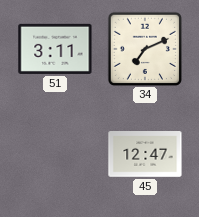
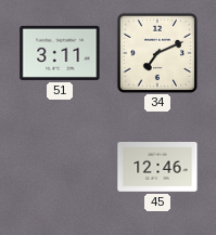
45: 12:47 -> 12:46 (157, 167)
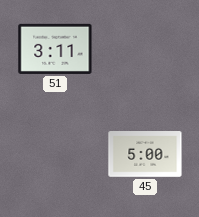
34: 7:11 -> none (156, 52)
45: 12:46 -> 5:00 (145, 154)
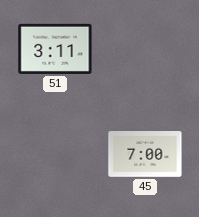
45: 5:00 -> 7:00 (145, 154)
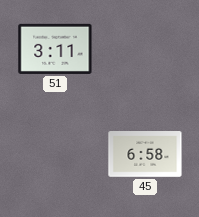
45: 7:00 -> 6:58 (145, 154)
